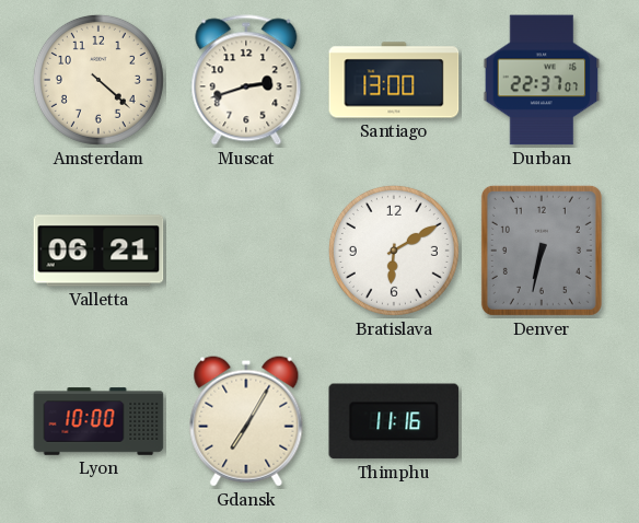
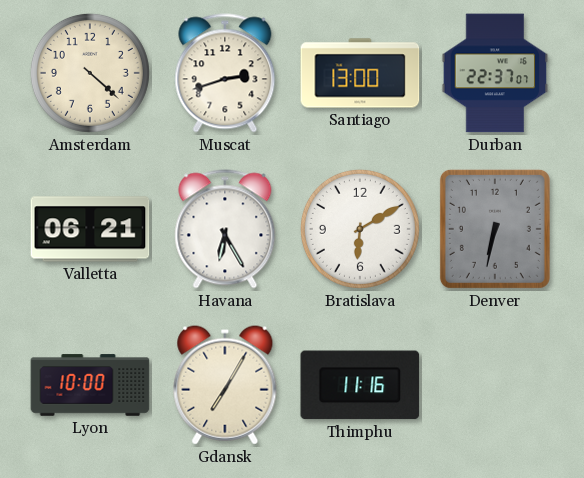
Havana: none -> 6:25 (225, 229)
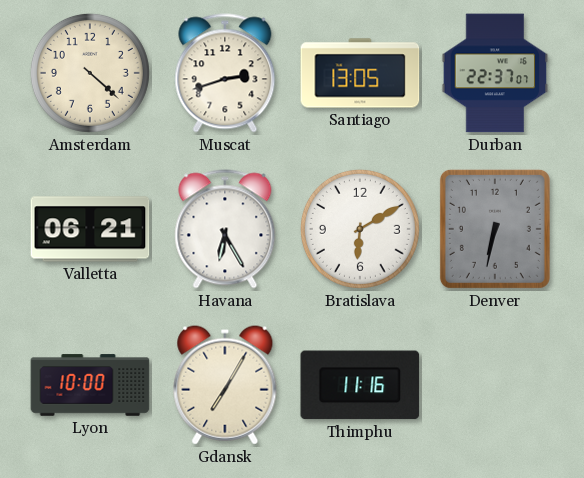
Santiago: 13:00 -> 13:05 (360, 73)
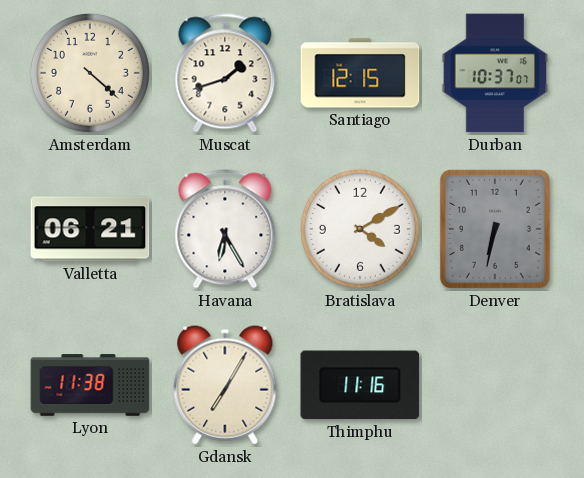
Muscat: 2:42 -> 1:42 (225, 73)
Santiago: 13:05 -> 12:15 (360, 73)
Durban: 22:37 -> 10:37 (495, 73)
Bratislava: 6:10 -> 4:10 (360, 229)
Lyon: 10:00 -> 11:38 (90, 385)
